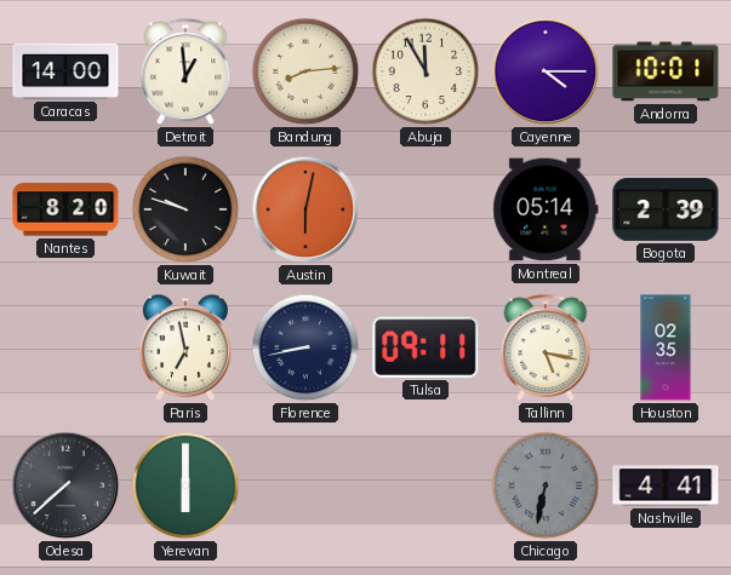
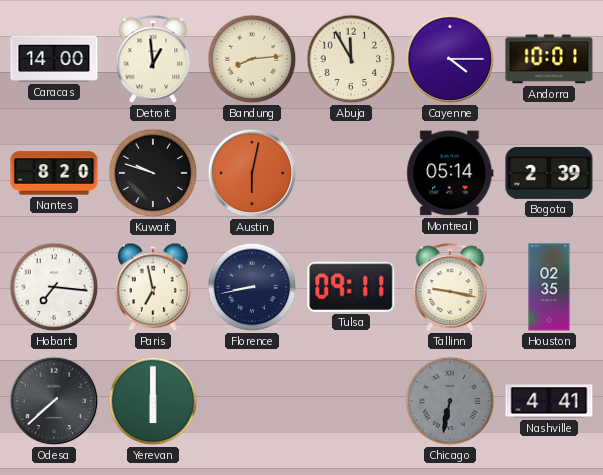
Hobart: none -> 7:16 (54, 287)
Tallinn: 5:17 -> 9:17 (450, 288)
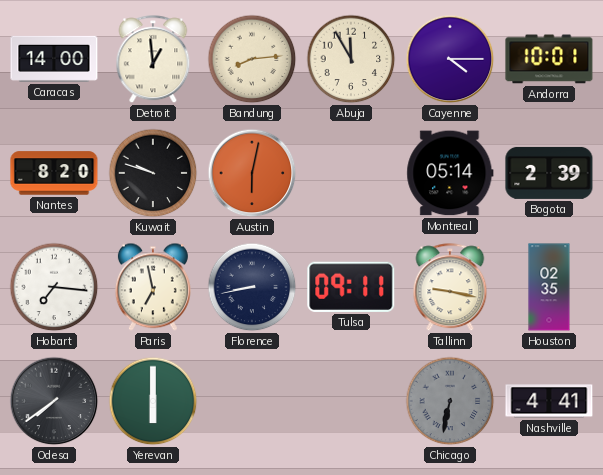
Odesa: 7:38 -> 7:39 (54, 401)
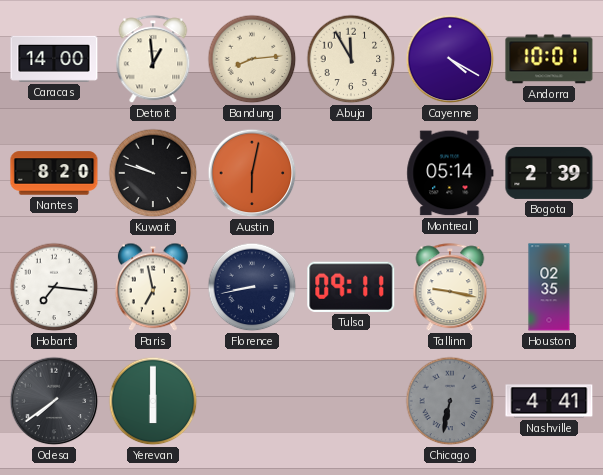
Cayenne: 4:15 -> 4:20 (450, 59)
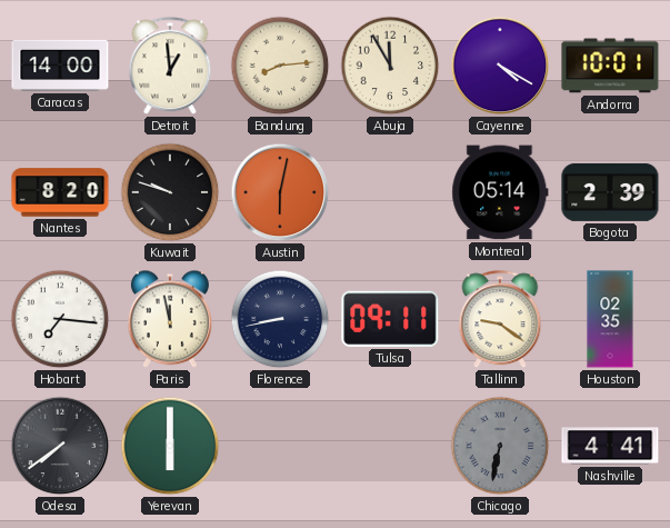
Paris: 6:58 -> 11:58 (170, 319)
Tallinn: 9:17 -> 9:21 (500, 320)
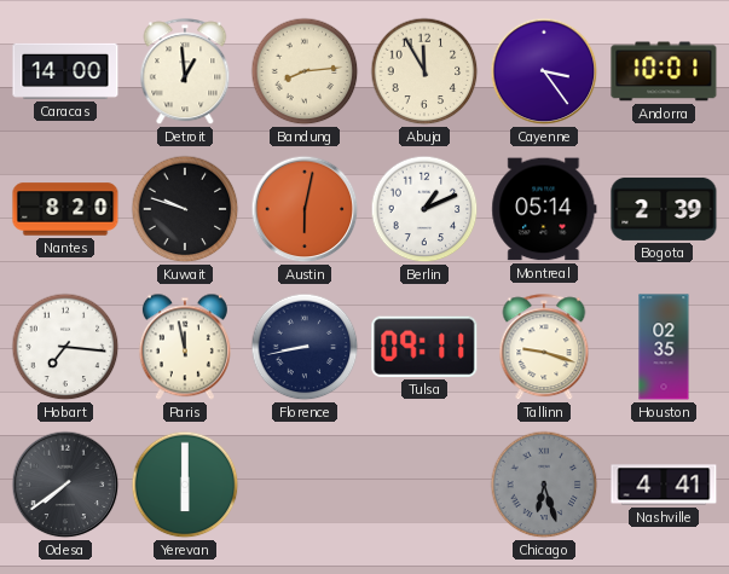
Cayenne: 4:20 -> 3:24 (544, 71)
Berlin: none -> 1:11 (424, 209)
Tallinn: 9:21 -> 9:18 (544, 348)
Chicago: 6:32 -> 6:27 (544, 485)
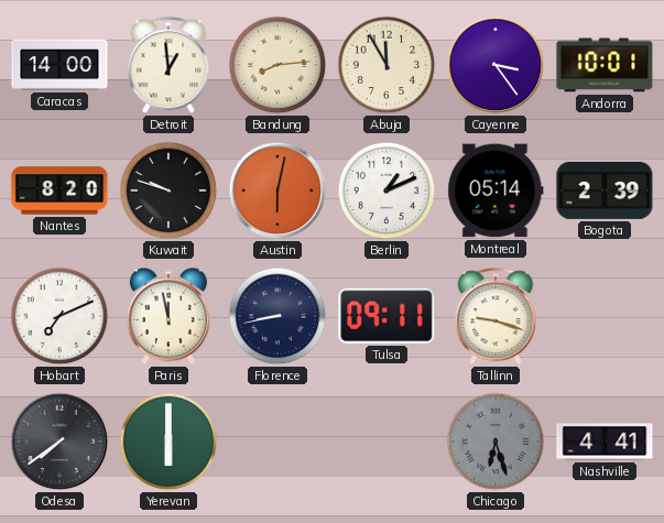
Hobart: 7:16 -> 7:11 (59, 316)
Houston: 02:35 -> none (664, 347)
